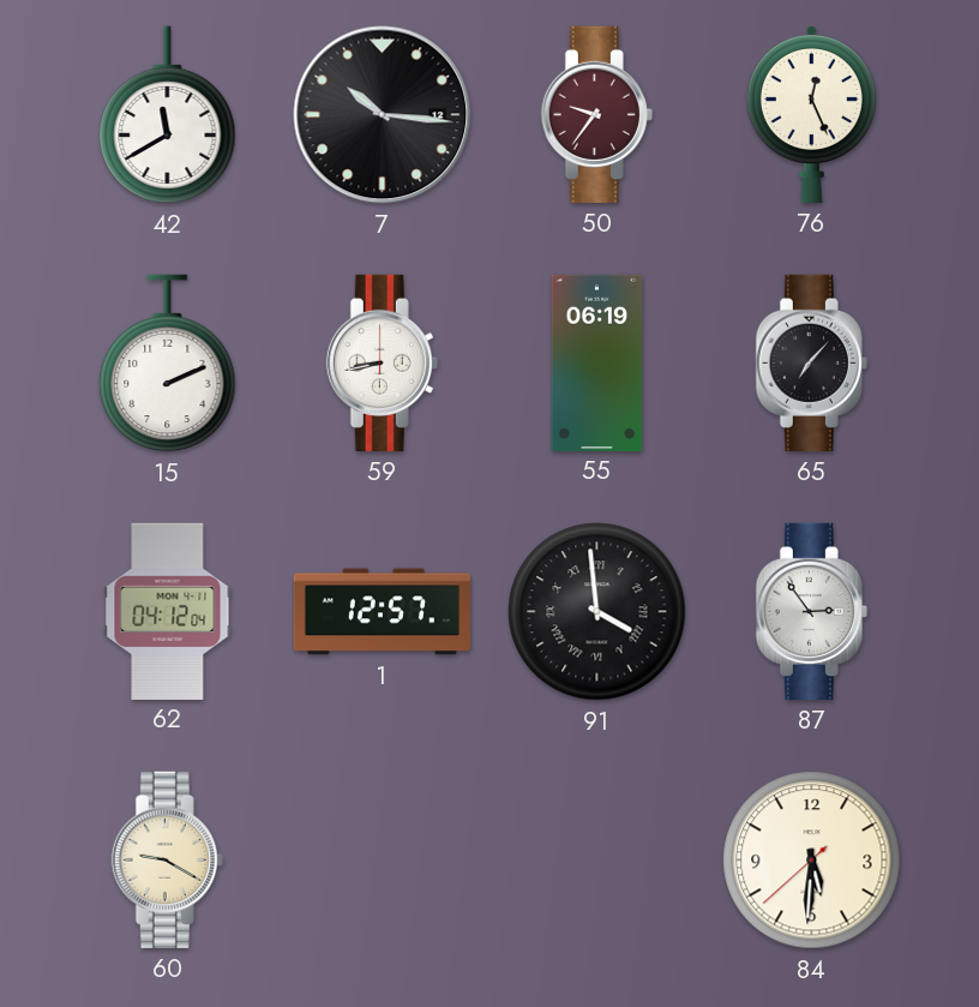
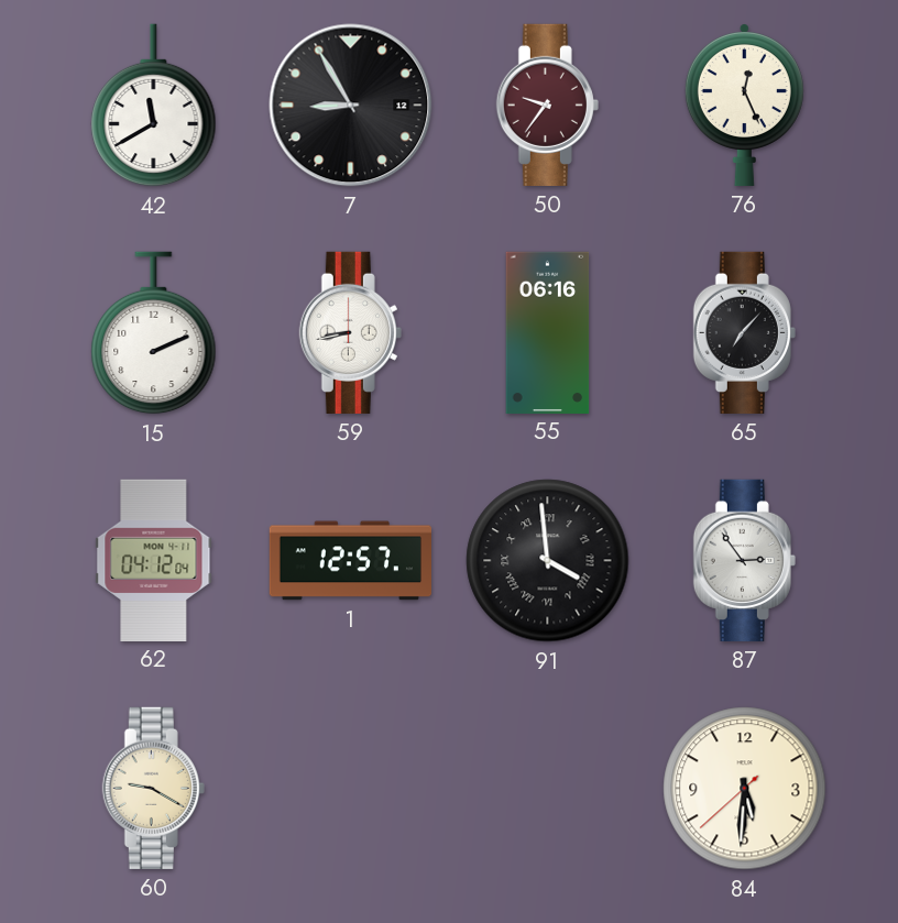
7: 10:16 -> 8:55 (351, 106)
55: 06:19 -> 06:16 (548, 332)
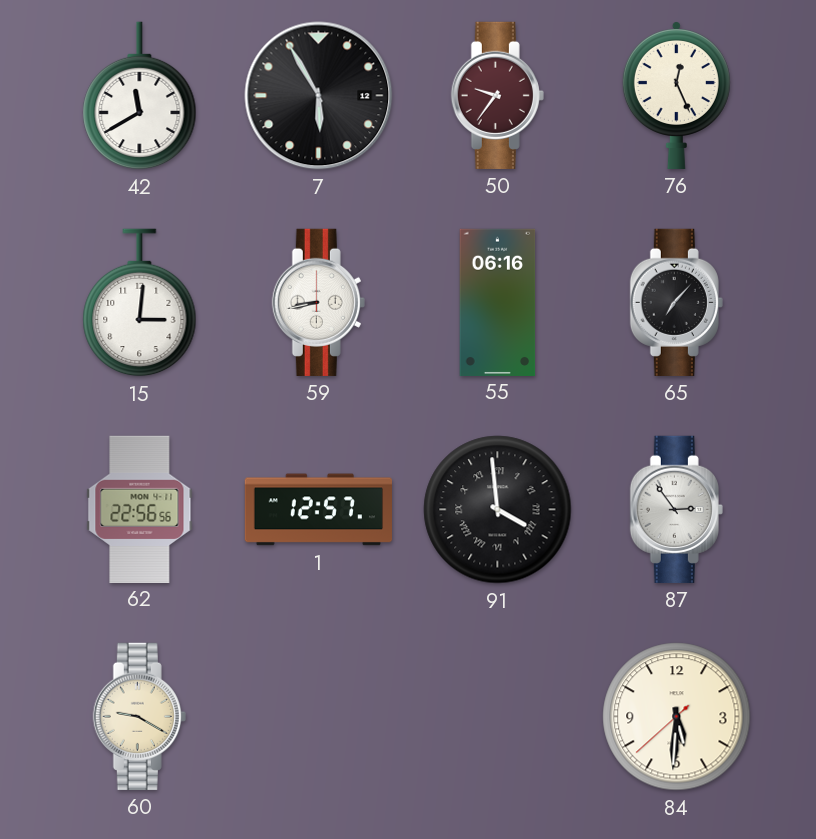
7: 8:55 -> 5:55 (319, 96)
15: 2:11 -> 3:01 (140, 303)
62: 04:12 -> 22:56 (140, 509)
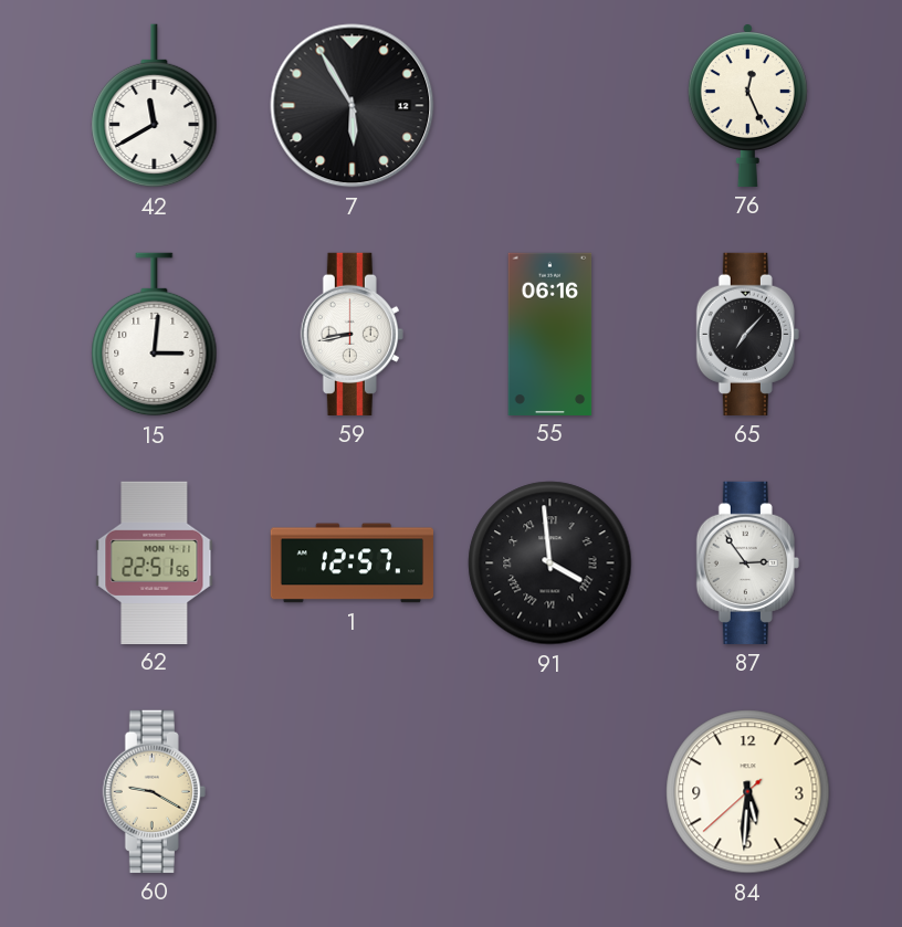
50: 9:36 -> none (497, 95)
62: 22:56 -> 22:51 (155, 562)
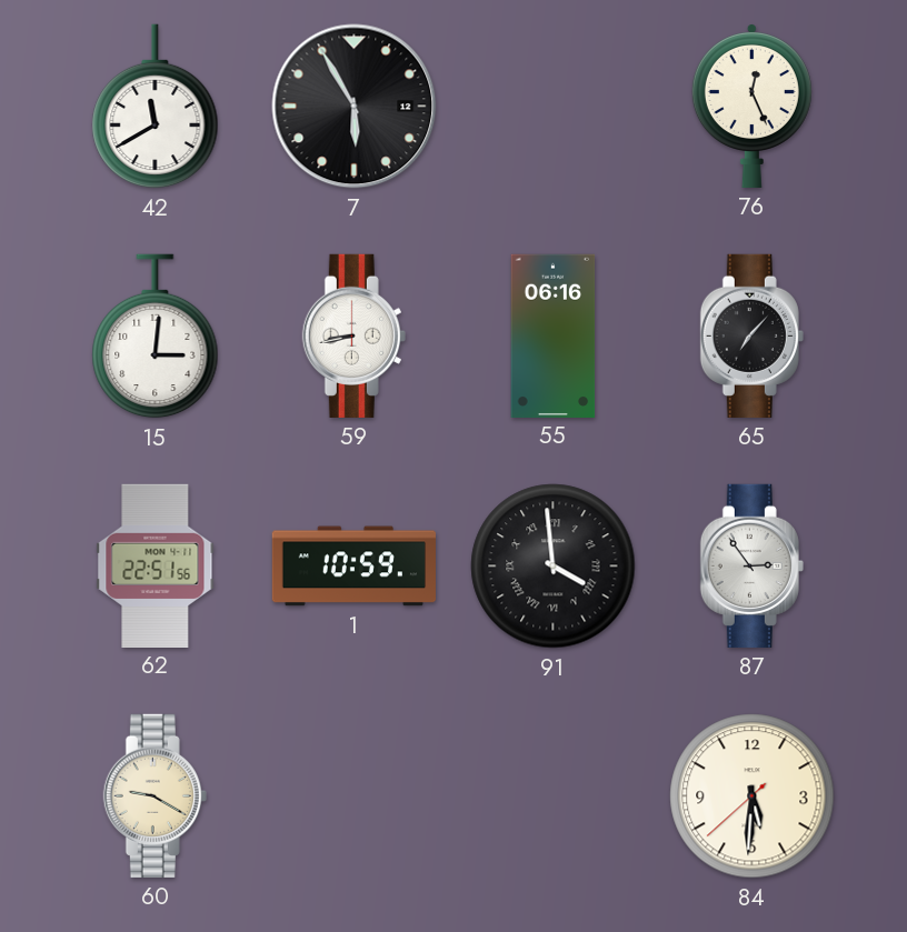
1: 12:57 -> 10:59 (353, 567)
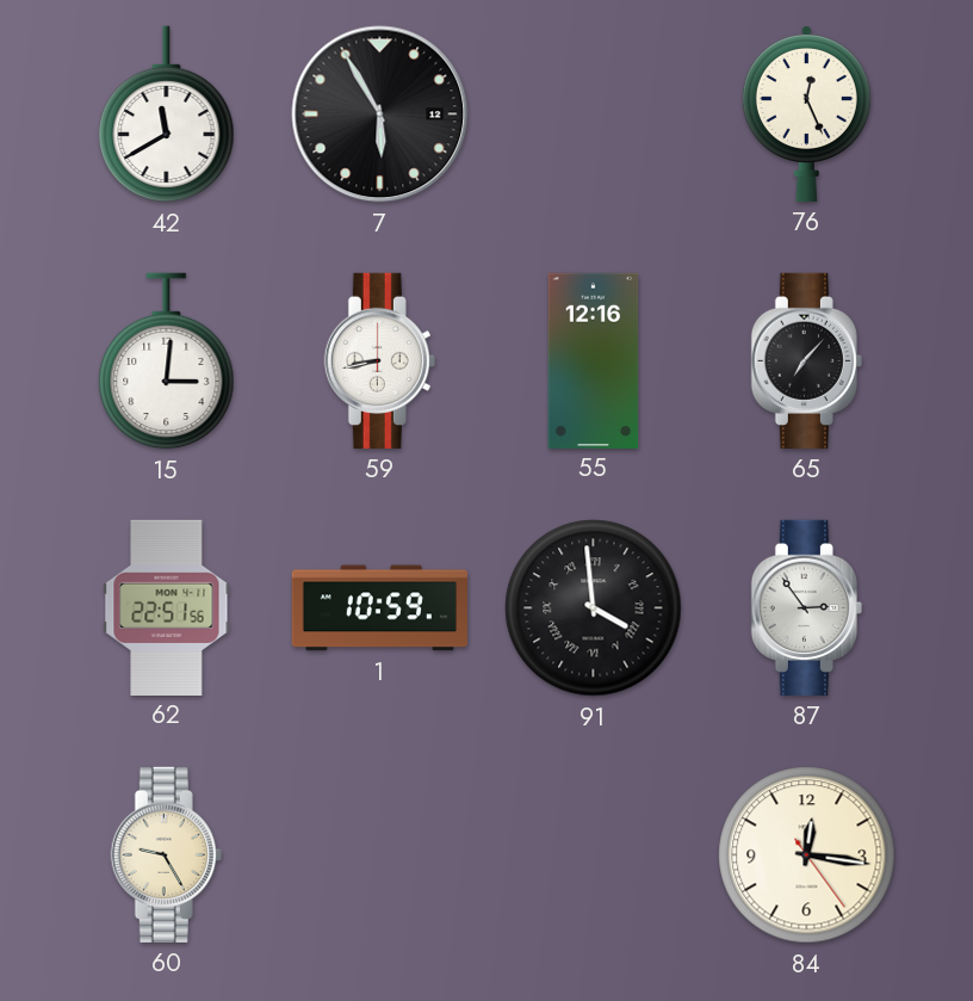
55: 06:16 -> 12:16 (594, 360)
60: 9:20 -> 9:25 (166, 854)
84: 5:30 -> 12:16 (807, 855)
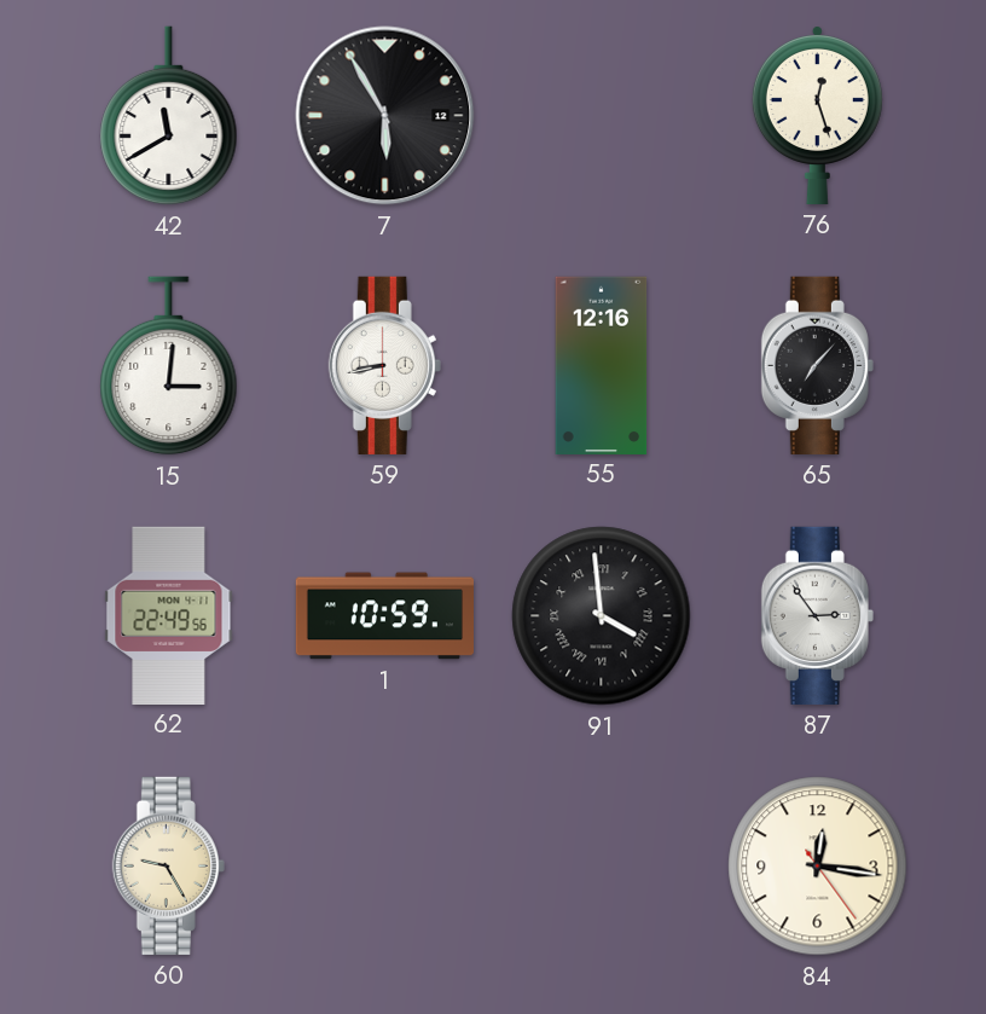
76: 12:26 -> 12:27 (817, 116)
62: 22:51 -> 22:49 (169, 615)
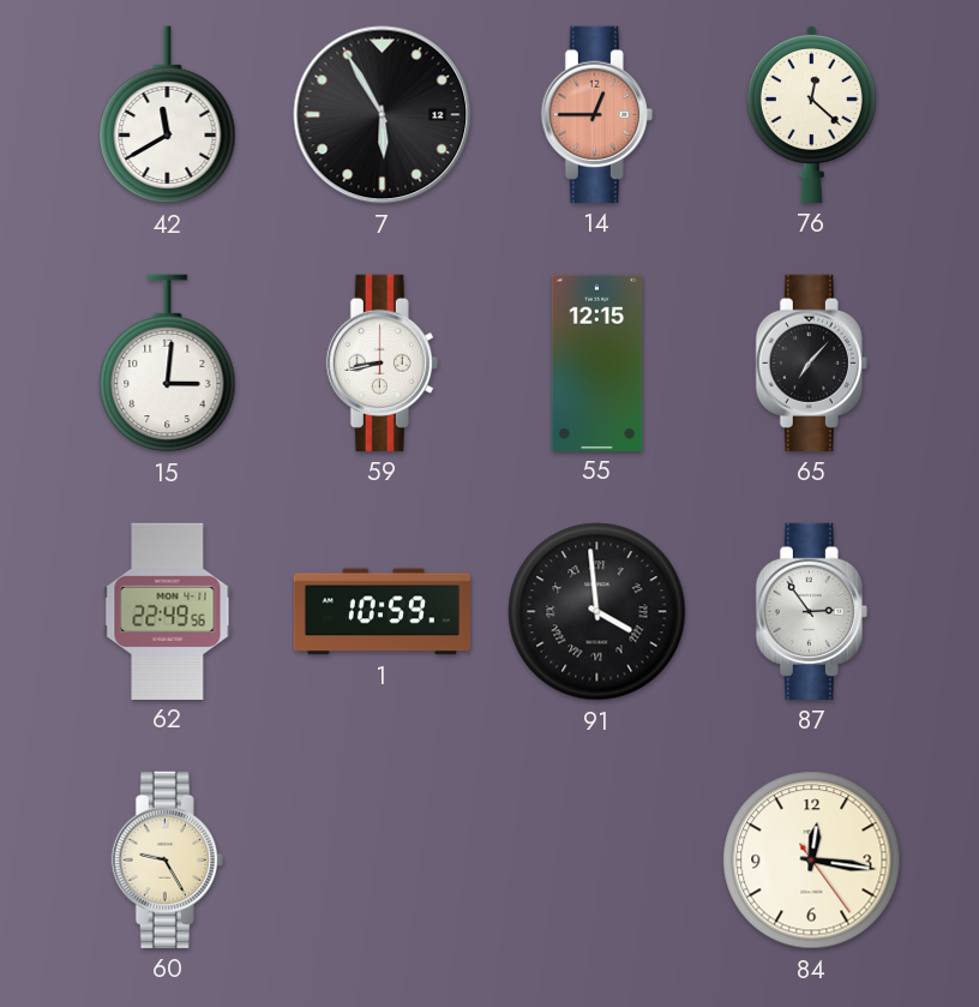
14: none -> 12:45 (596, 114)
76: 12:27 -> 12:22 (811, 115)
55: 12:16 -> 12:15 (597, 362)
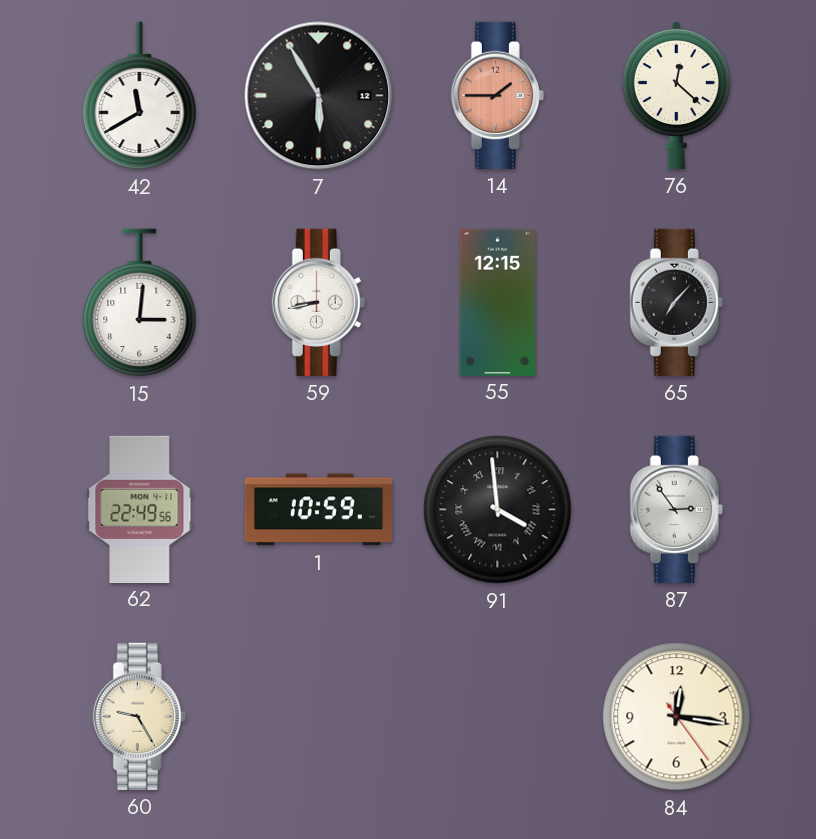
14: 12:45 -> 1:45 (497, 95)
